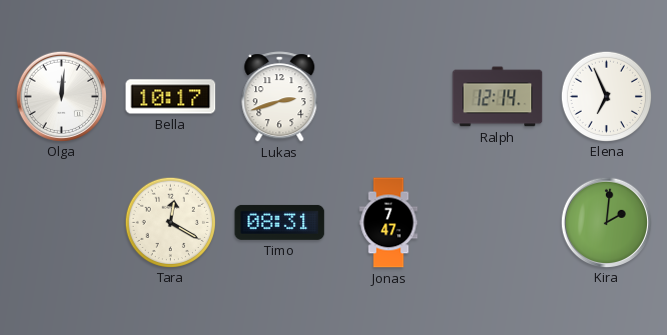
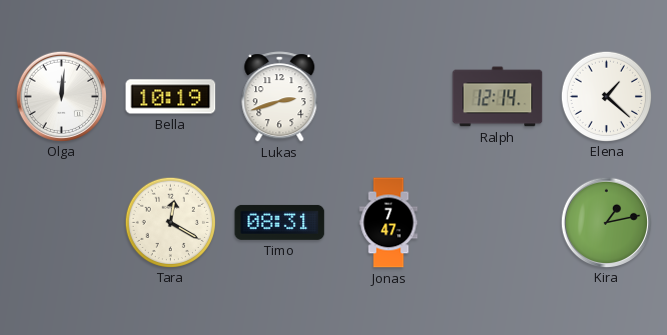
Bella: 10:17 -> 10:19 (171, 97)
Elena: 6:56 -> 1:22 (606, 96)
Kira: 2:01 -> 1:13 (606, 222)
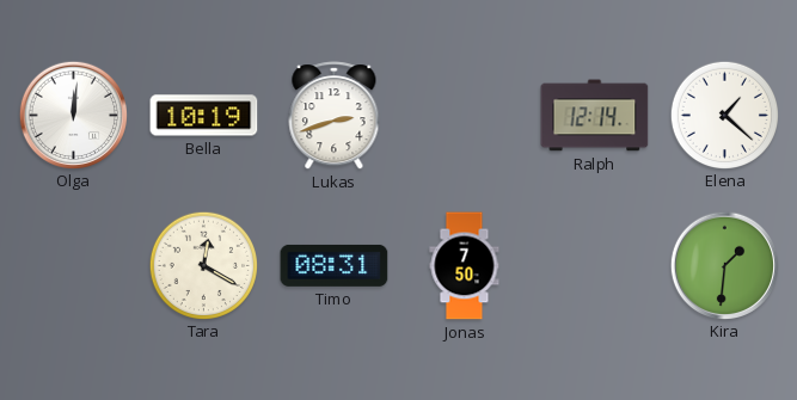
Jonas: 7:47 -> 7:50 (465, 266)
Kira: 1:13 -> 1:31 (724, 265)
